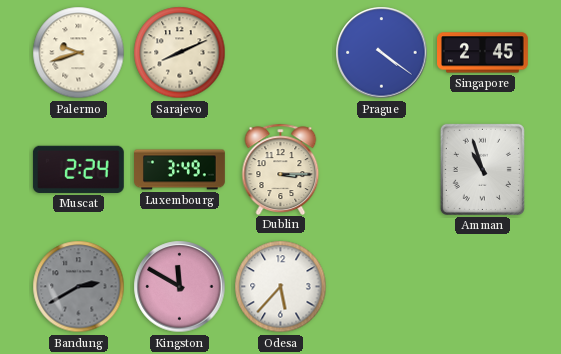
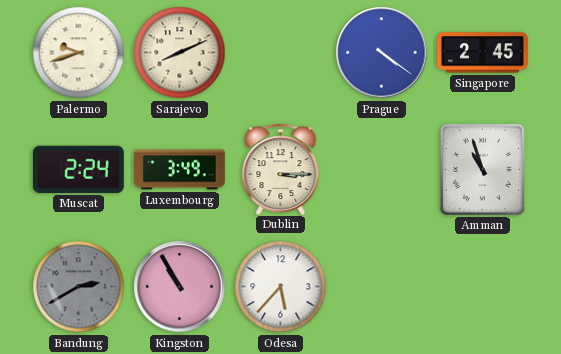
Kingston: 11:50 -> 10:55 (180, 287)
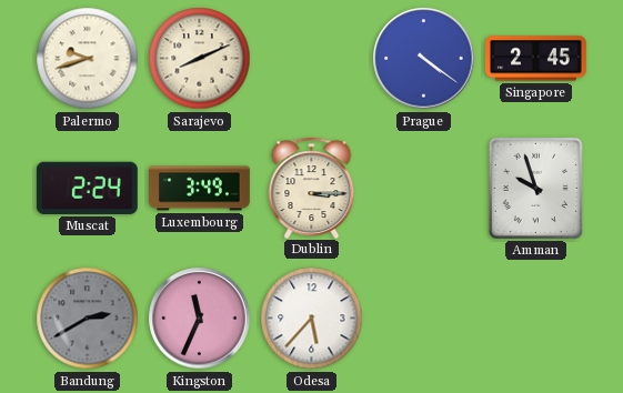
Amman: 10:57 -> 9:57 (535, 188)
Kingston: 10:55 -> 11:34 (200, 319)
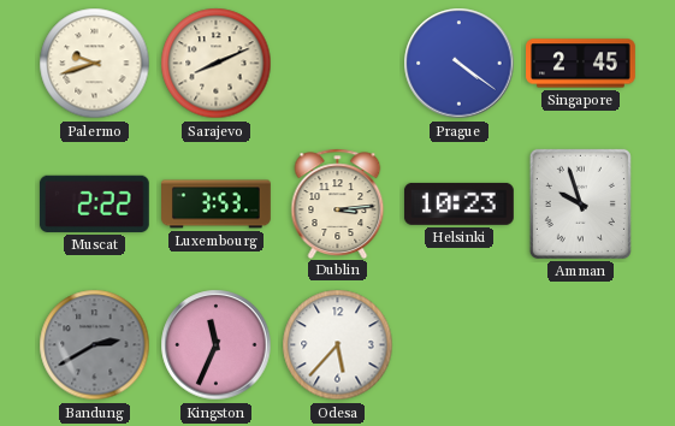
Muscat: 2:24 -> 2:22 (94, 203)
Luxembourg: 3:49 -> 3:53 (217, 205)
Dublin: 3:15 -> 3:14 (338, 203)
Helsinki: none -> 10:23 (458, 203)
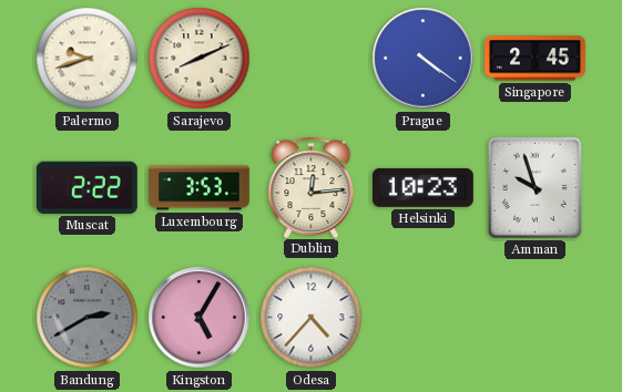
Dublin: 3:14 -> 12:14 (312, 187)
Kingston: 11:34 -> 5:05 (200, 318)
Odesa: 5:37 -> 4:37 (312, 318)
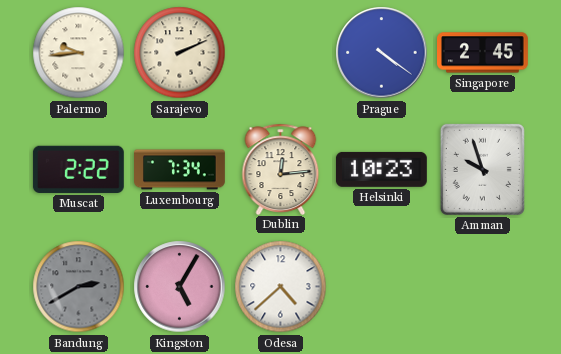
Palermo: 9:42 -> 9:44 (79, 53)
Sarajevo: 8:11 -> 2:11 (180, 53)
Luxembourg: 3:53 -> 7:34 (180, 170)
Odesa: 4:37 -> 4:38 (281, 287)
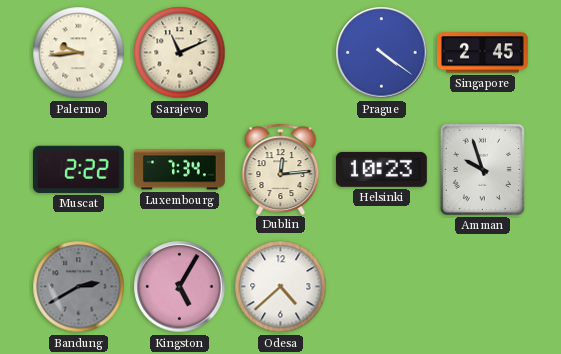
Sarajevo: 2:11 -> 11:11 (180, 53)
